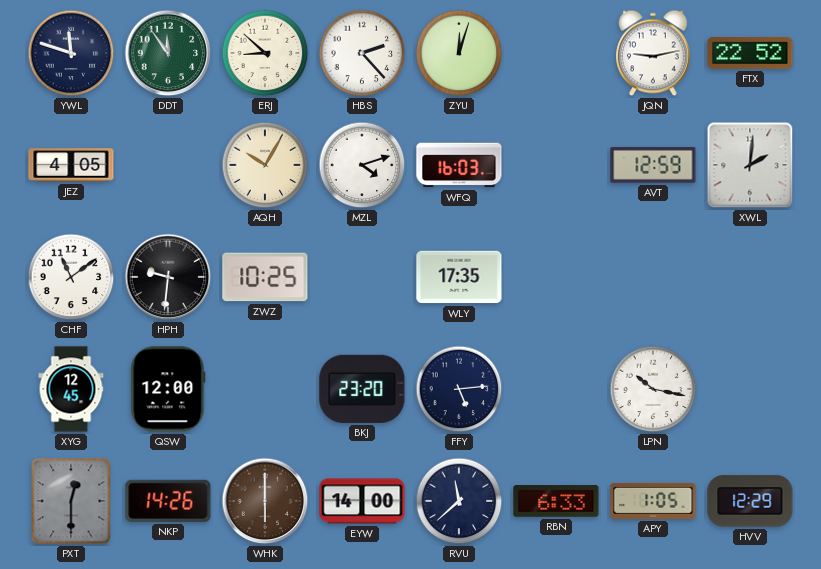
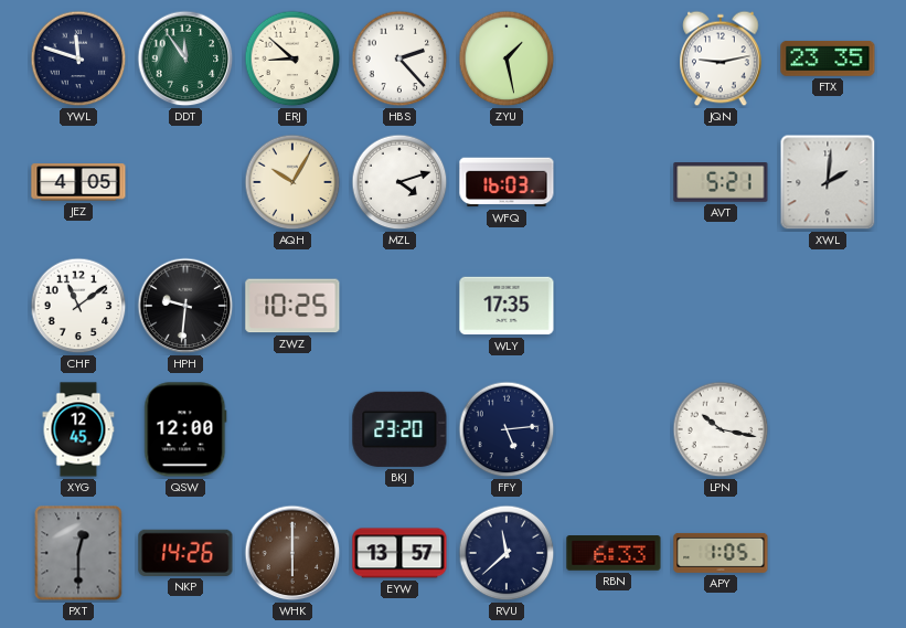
ZYU: 12:03 -> 1:28 (507, 58)
FTX: 22:52 -> 23:35 (828, 58)
AVT: 12:59 -> 5:21 (721, 183)
EYW: 14:00 -> 13:57 (399, 553)
HVV: 12:29 -> none (750, 501)
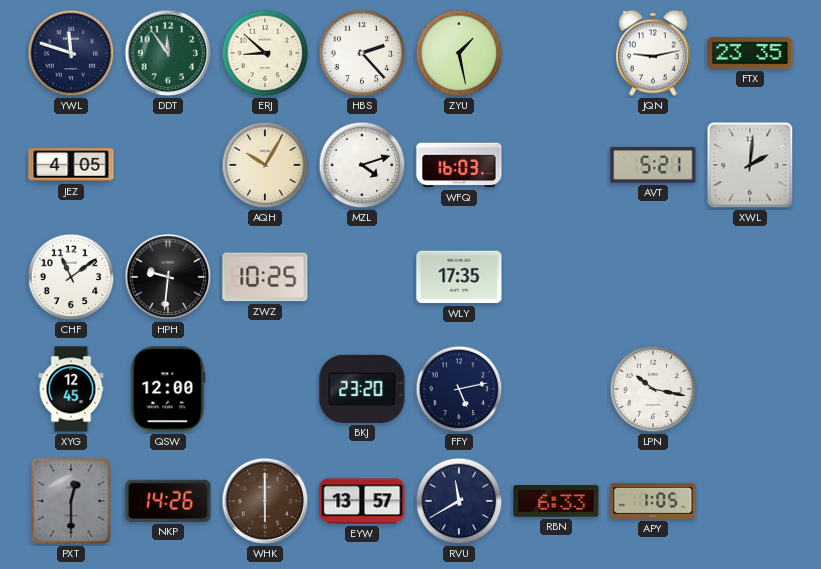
FFY: 5:14 -> 5:13 (459, 389)
RVU: 11:38 -> 11:40 (459, 501)
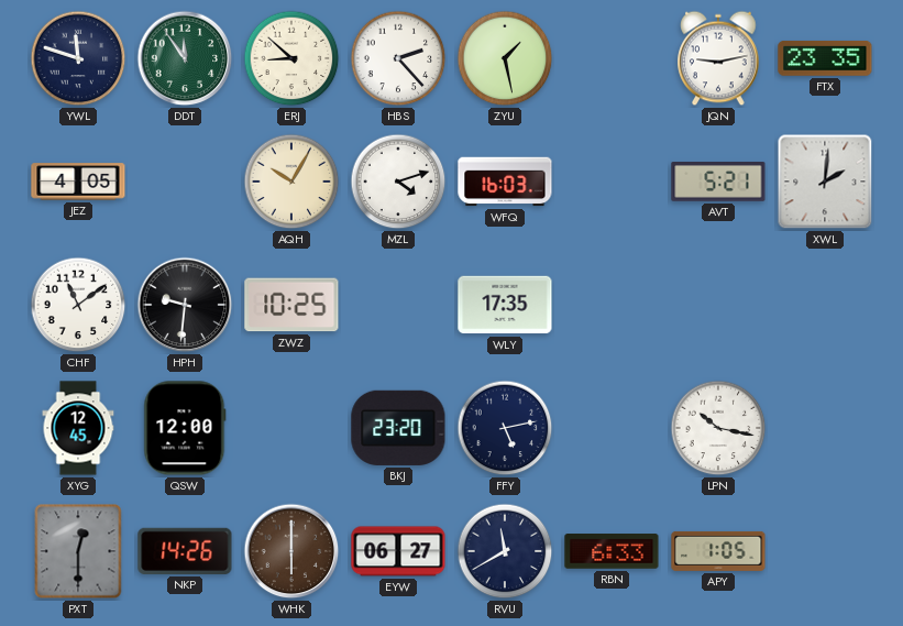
EYW: 13:57 -> 06:27 (398, 551)
